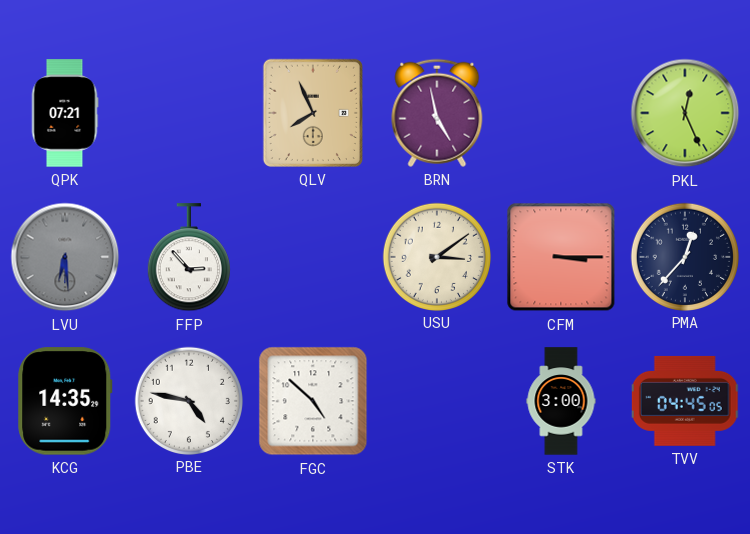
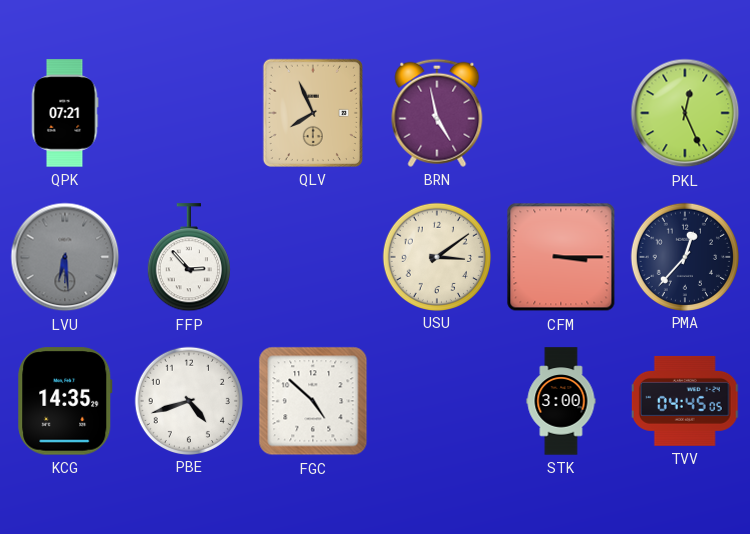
PBE: 4:47 -> 4:42 (188, 400)
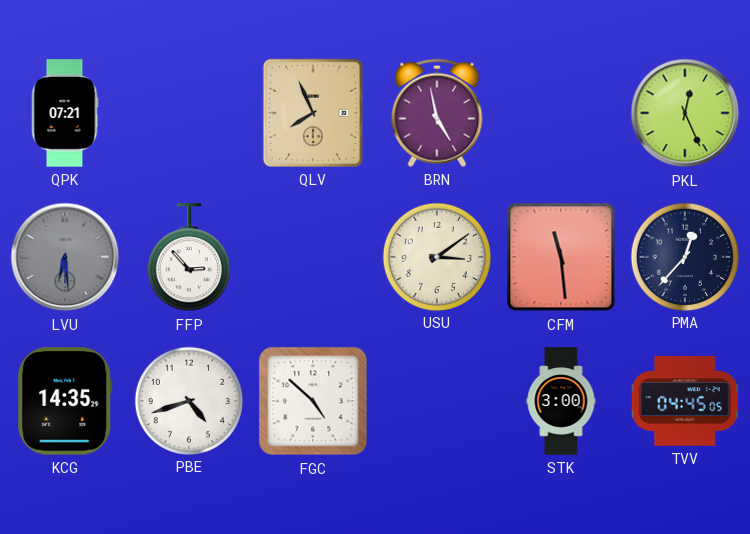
CFM: 3:15 -> 11:29 (561, 257)
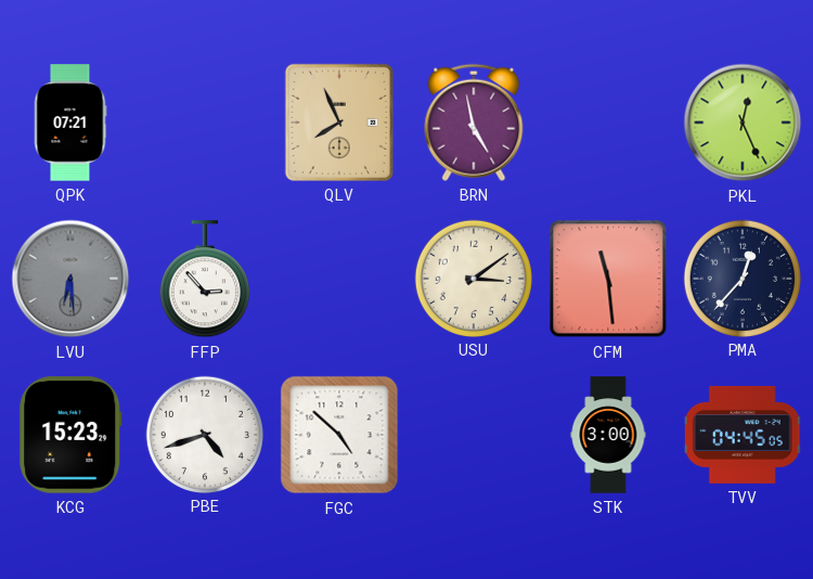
KCG: 14:35 -> 15:23 (70, 435)
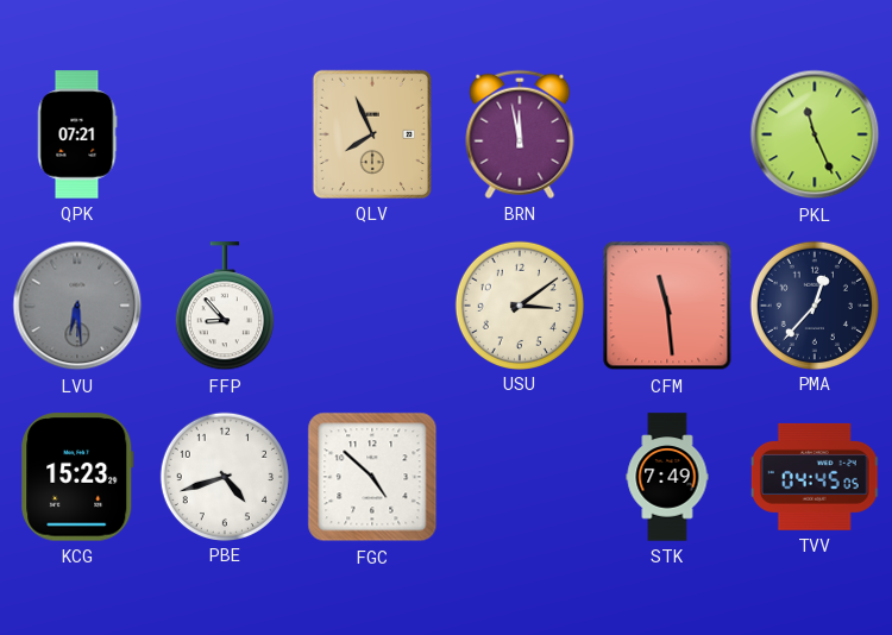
BRN: 4:58 -> 11:58 (520, 134)
PKL: 12:26 -> 11:26 (815, 134)
FFP: 2:53 -> 8:53 (225, 307)
STK: 3:00 -> 7:49 (667, 477)
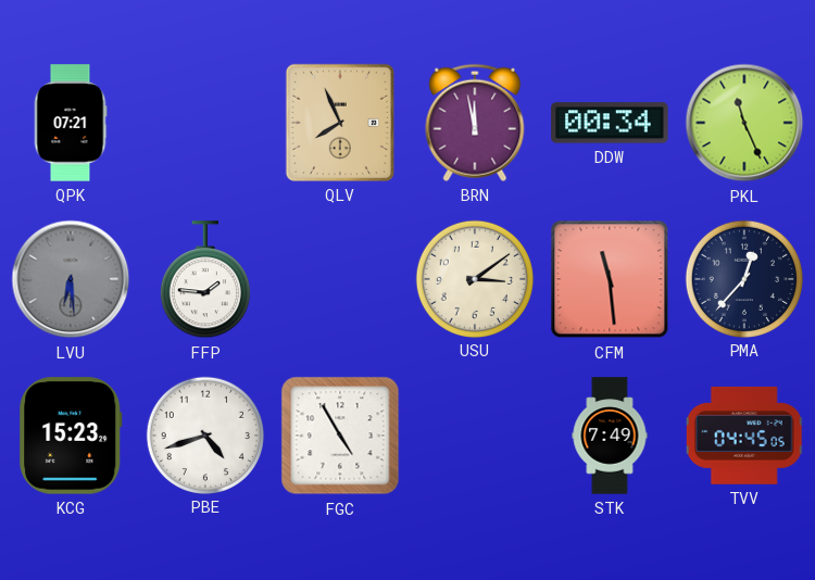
DDW: none -> 00:34 (610, 123)
FFP: 8:53 -> 1:46 (205, 280)
FGC: 4:52 -> 4:55 (340, 436)
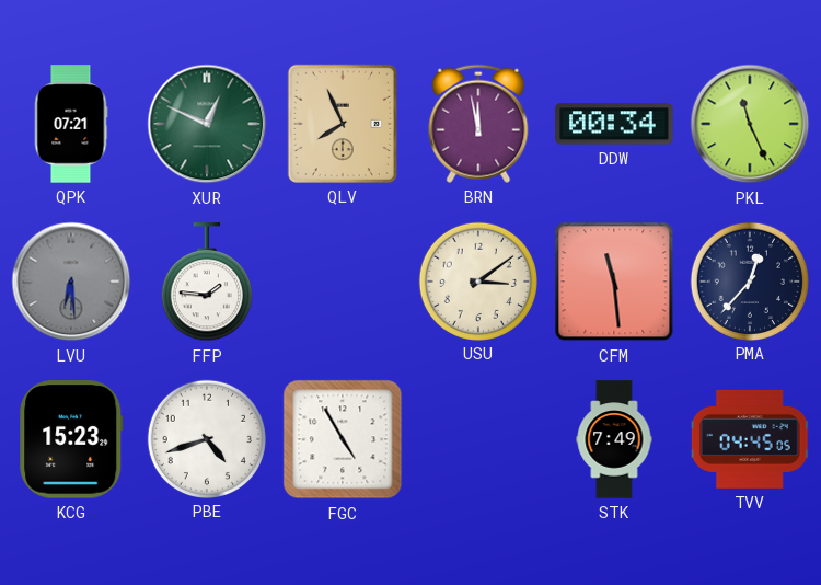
XUR: none -> 12:49 (207, 124)
